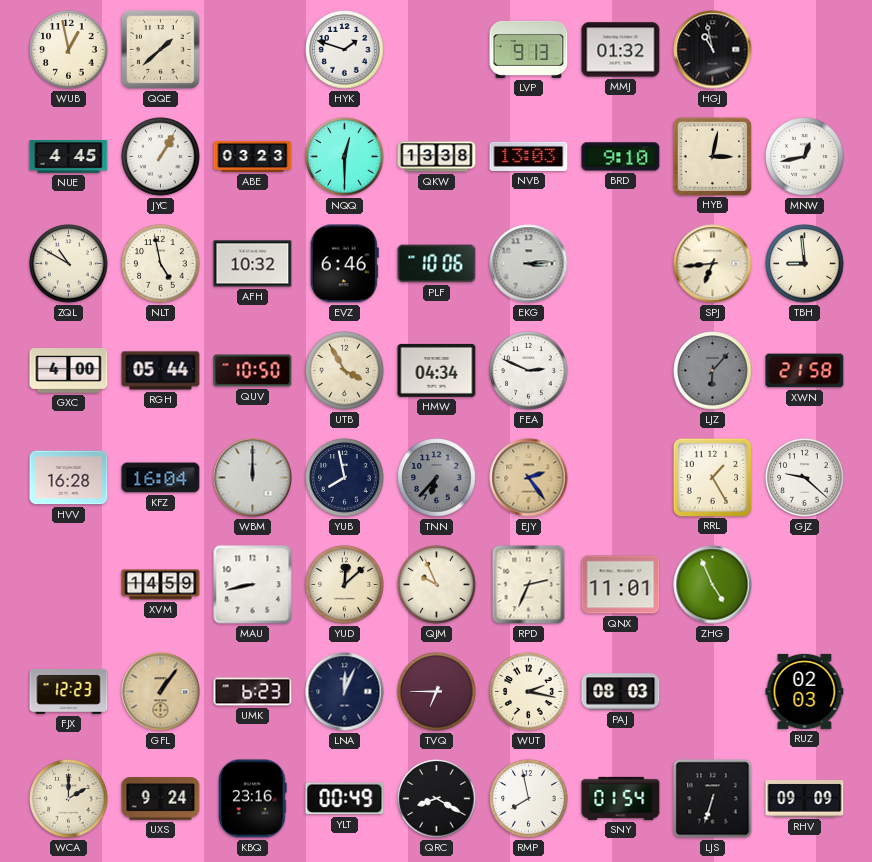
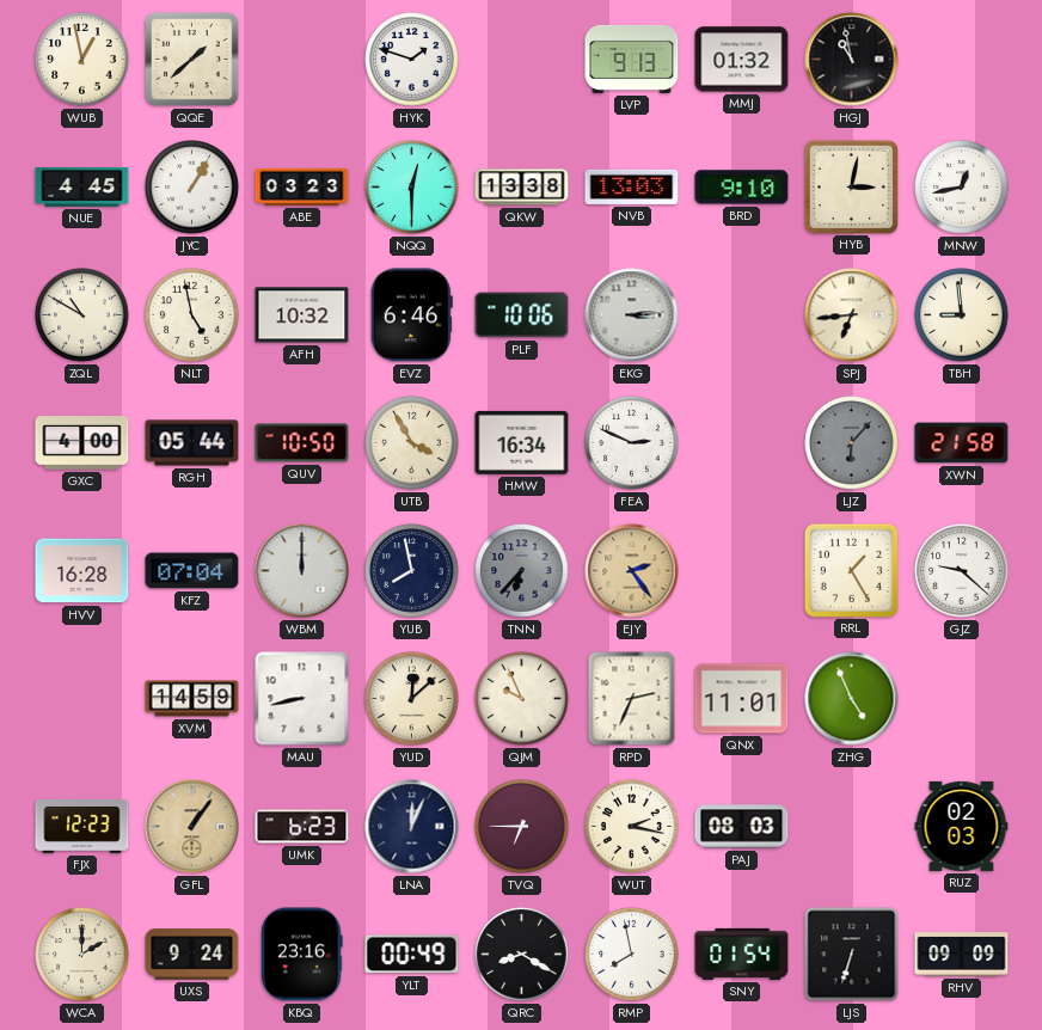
HMW: 04:34 -> 16:34 (522, 442)
KFZ: 16:04 -> 07:04 (192, 571)
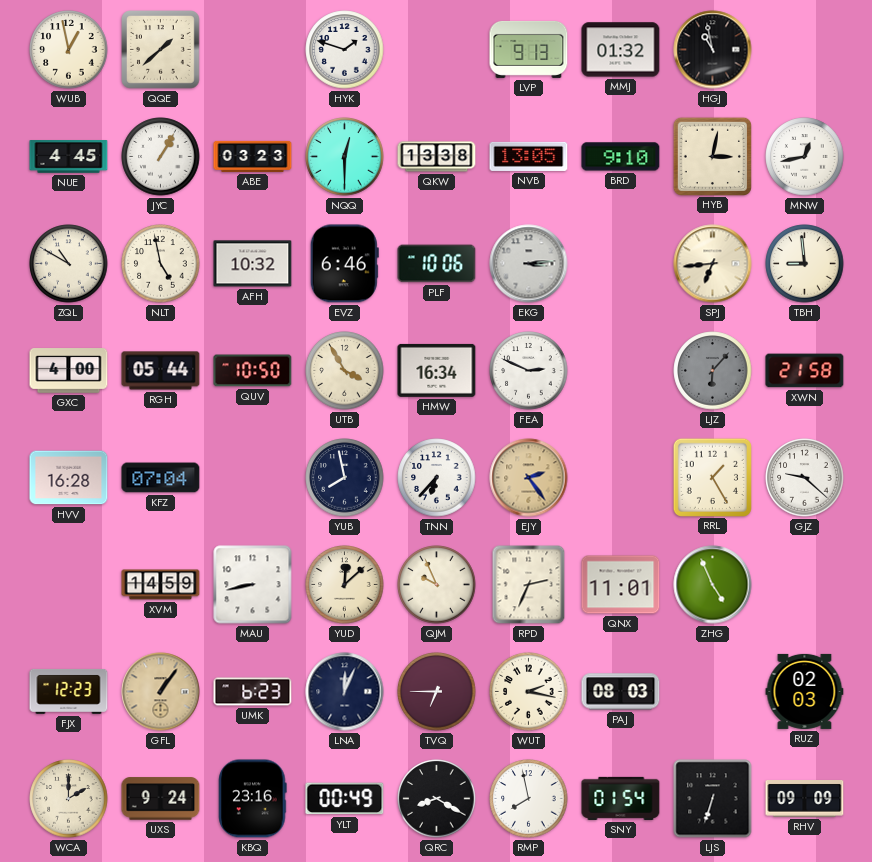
NVB: 13:03 -> 13:05 (529, 156)
WBM: 12:00 -> none (302, 571)
TNN dial: grey -> white (437, 478)
